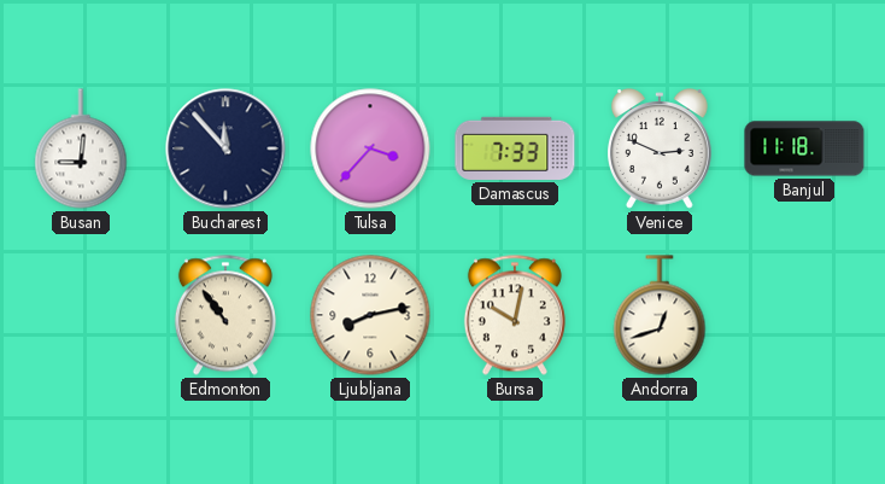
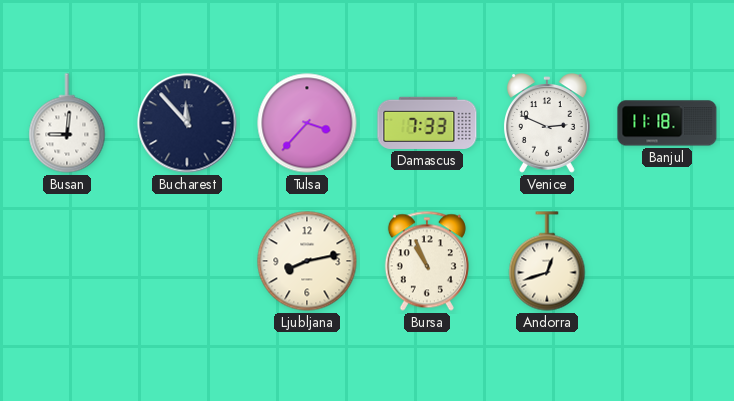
Edmonton: 10:54 -> none (225, 315)
Bursa: 10:02 -> 10:56 (427, 261)
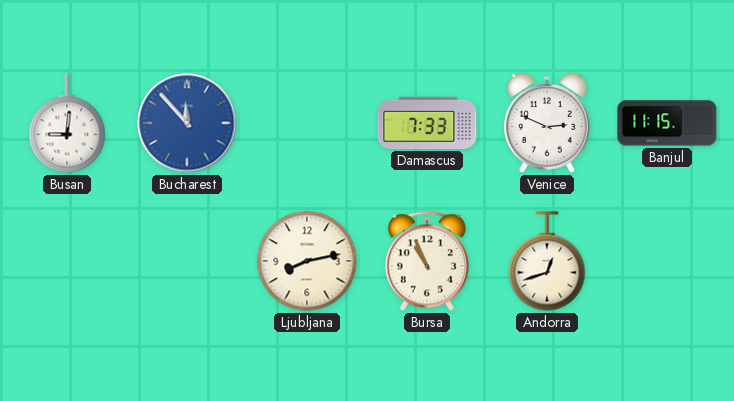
Bucharest dial: navy -> blue (187, 123)
Tulsa: 3:37 -> none (307, 123)
Banjul: 11:18 -> 11:15 (667, 123)
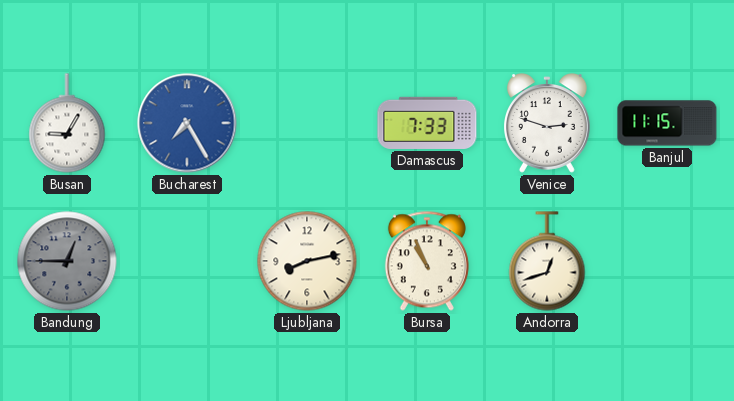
Busan: 9:01 -> 9:05 (67, 123)
Bucharest: 11:53 -> 7:25 (187, 123)
Venice: 2:49 -> 2:48 (548, 123)
Bandung: none -> 12:45 (67, 261)
